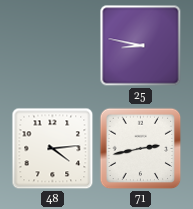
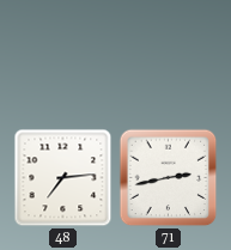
25: 8:47 -> none (141, 46)
48: 4:14 -> 7:14 (63, 178)
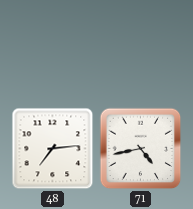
71: 2:43 -> 4:43 (141, 149)
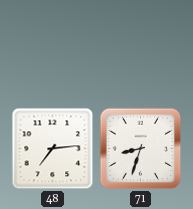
71: 4:43 -> 8:33 (141, 149)
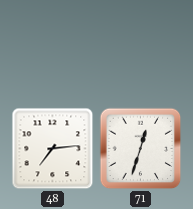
71: 8:33 -> 12:33 (141, 149)
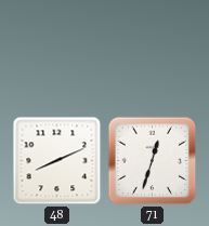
48: 7:14 -> 8:11 (57, 161)
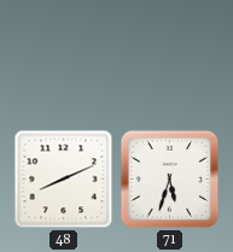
71: 12:33 -> 5:33 (170, 180)
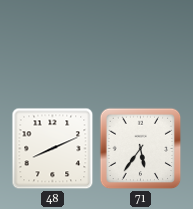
71: 5:33 -> 5:36 (141, 149)
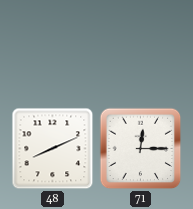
71: 5:36 -> 12:15 (141, 149)
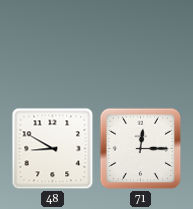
48: 8:11 -> 8:50 (53, 149)
